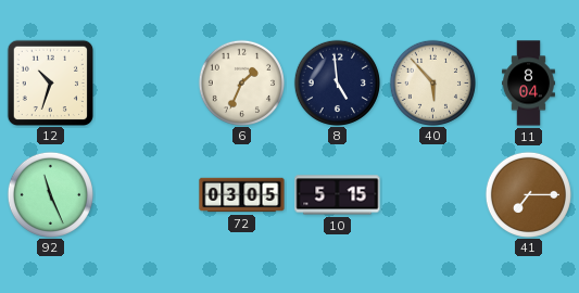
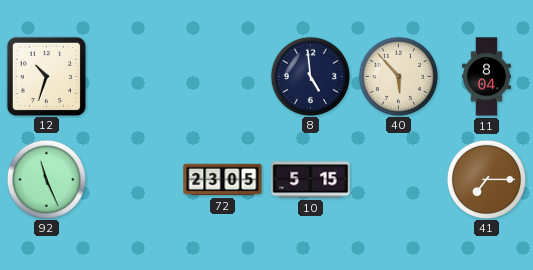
6: 1:34 -> none (241, 82)
72: 03:05 -> 23:05 (223, 180)
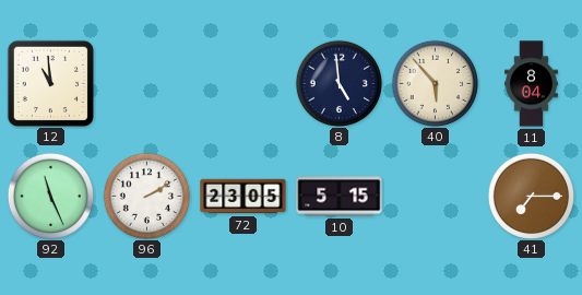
12: 10:33 -> 10:59 (50, 83)
96: none -> 2:10 (146, 196)
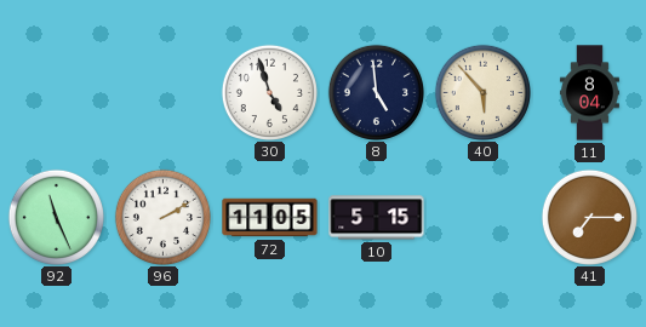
12: 10:59 -> none (50, 83)
30: none -> 4:57 (269, 92)
72: 23:05 -> 11:05 (270, 218)
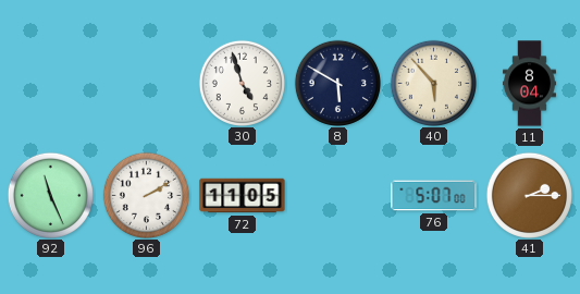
8: 4:59 -> 5:50 (337, 83)
10: 5:15 -> none (377, 218)
76: none -> 5:07 (434, 196)
41: 7:15 -> 2:15 (529, 195)
